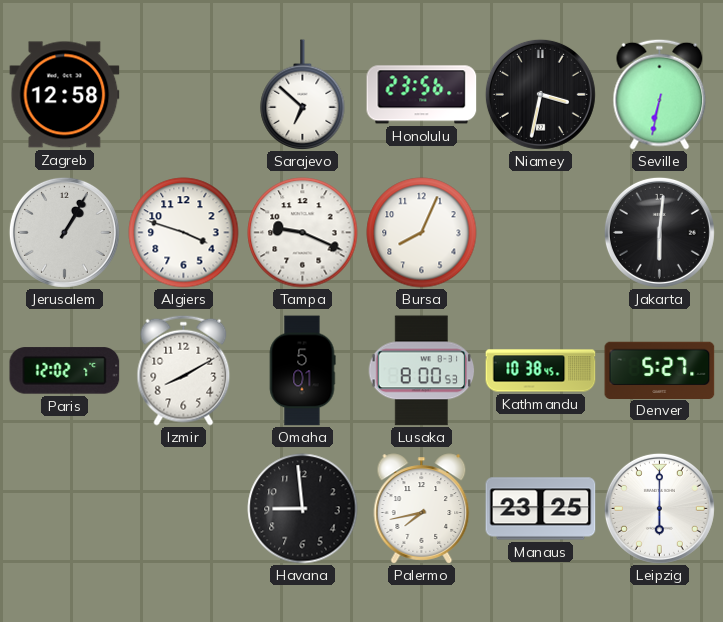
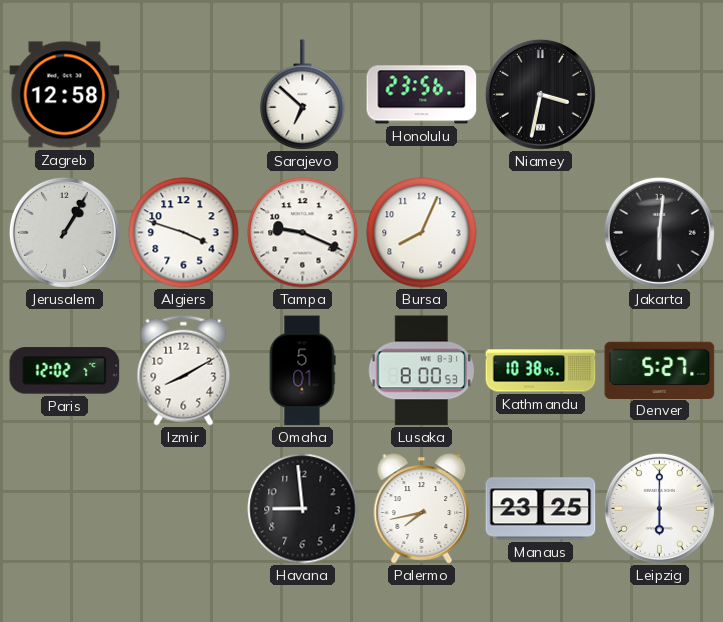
Seville: 6:32 -> none (660, 94)
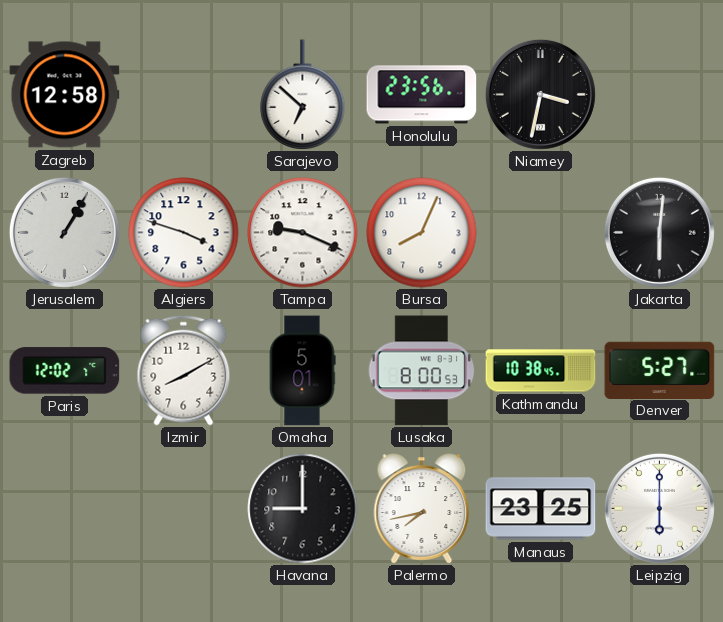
Havana: 8:59 -> 9:00 (303, 509)
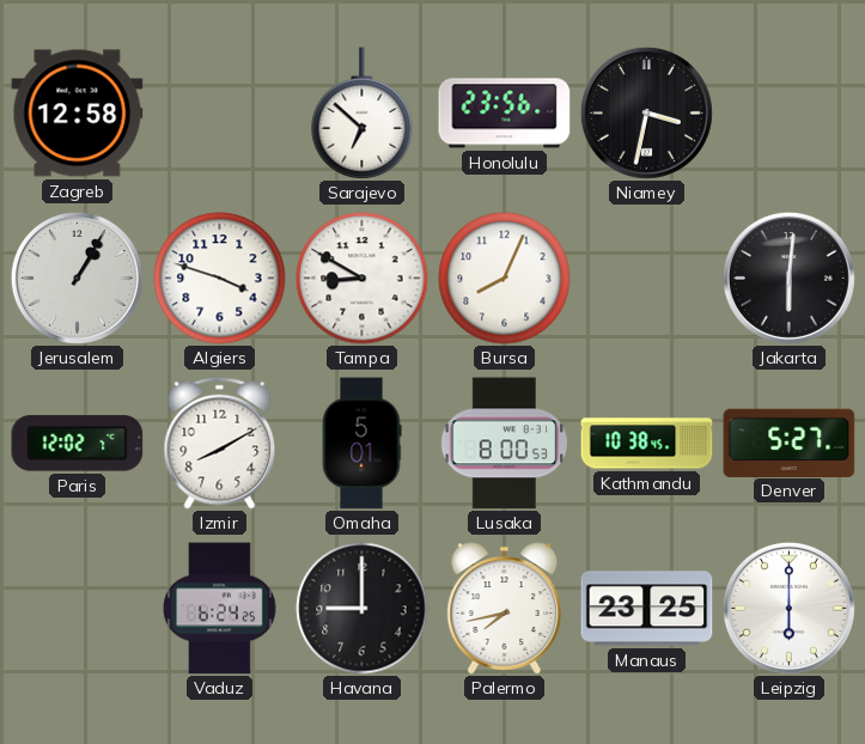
Tampa: 9:19 -> 8:50 (363, 279)
Vaduz: none -> 6:24 (220, 609)
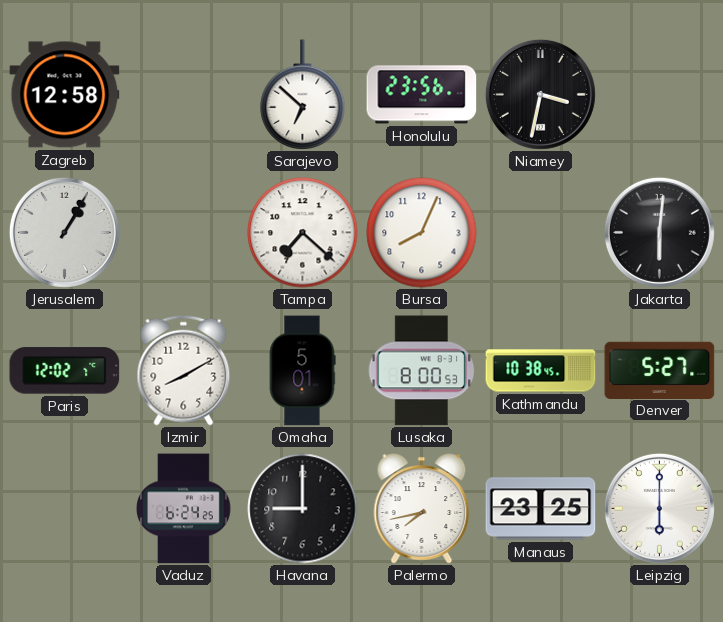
Algiers: 3:48 -> none (220, 279)
Tampa: 8:50 -> 7:22 (303, 233)
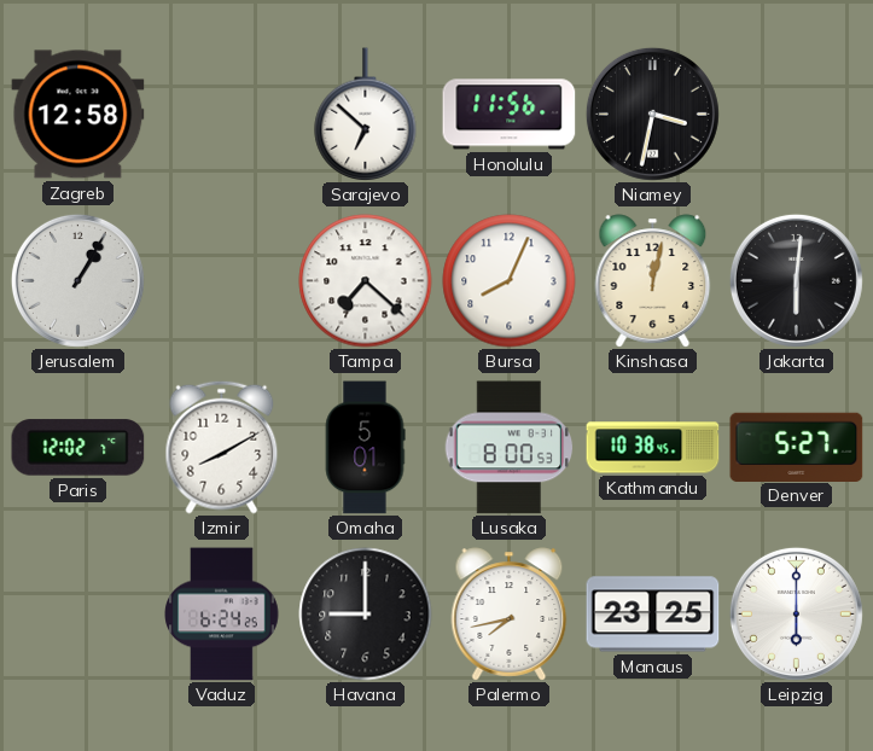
Honolulu: 23:56 -> 11:56 (510, 115)
Kinshasa: none -> 12:02 (653, 281)
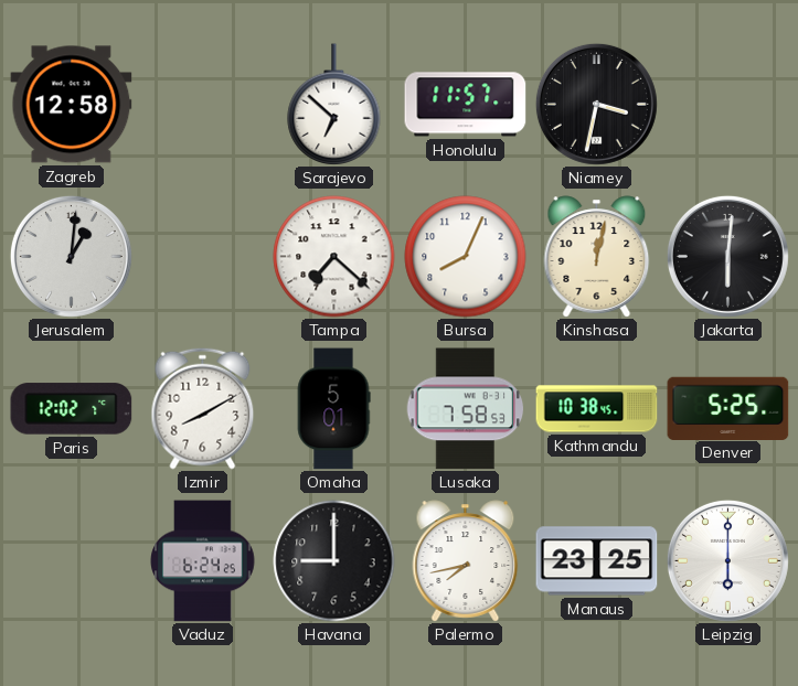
Honolulu: 11:56 -> 11:57 (466, 105)
Jerusalem: 1:05 -> 1:01 (71, 256)
Lusaka: 8:00 -> 7:58 (466, 409)
Denver: 5:27 -> 5:25 (728, 408)
